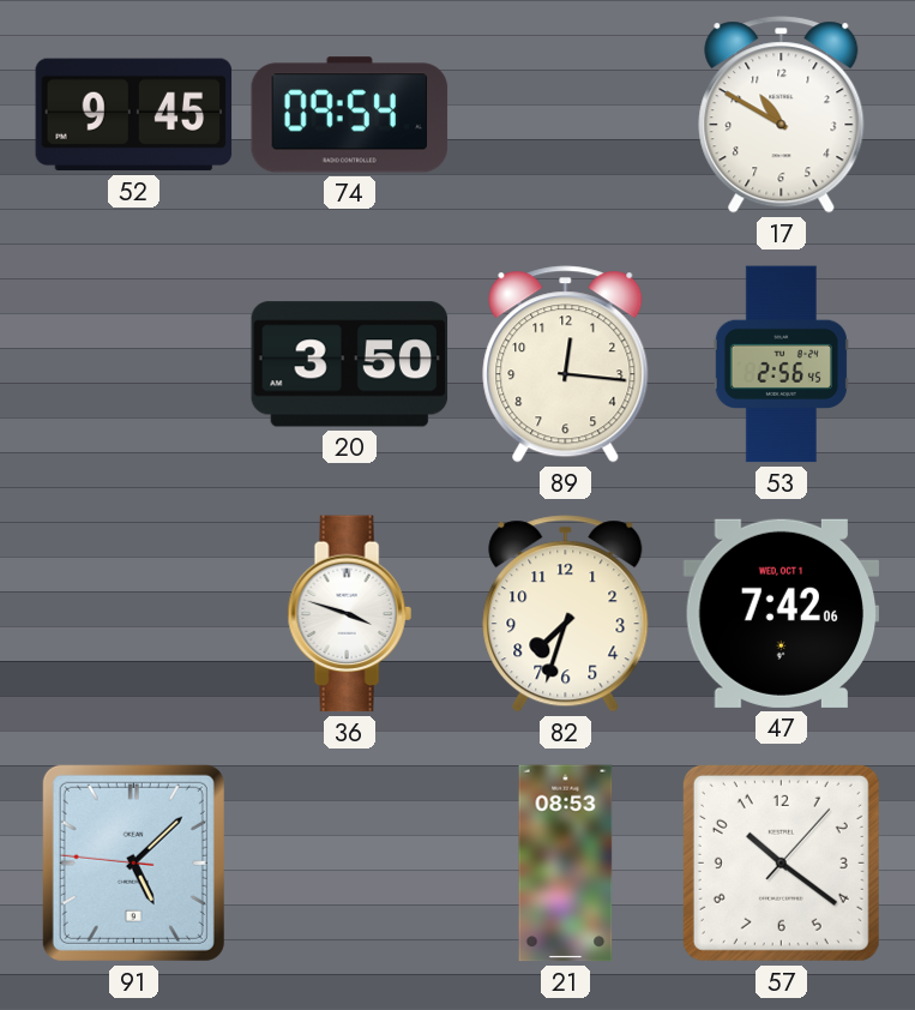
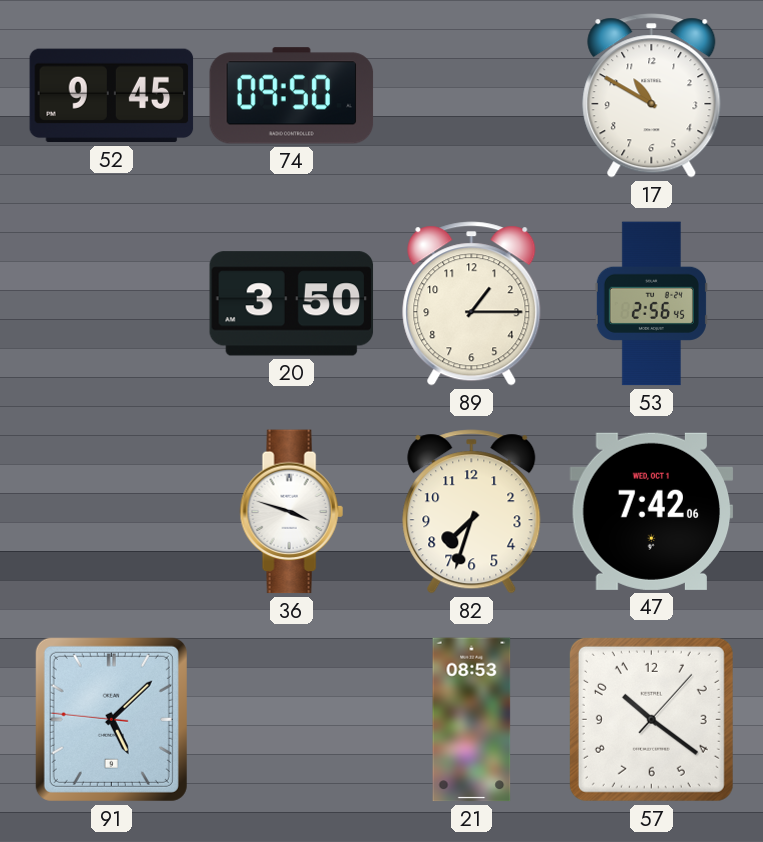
74: 09:54 -> 09:50 (292, 96)
89: 12:16 -> 1:15 (472, 304)
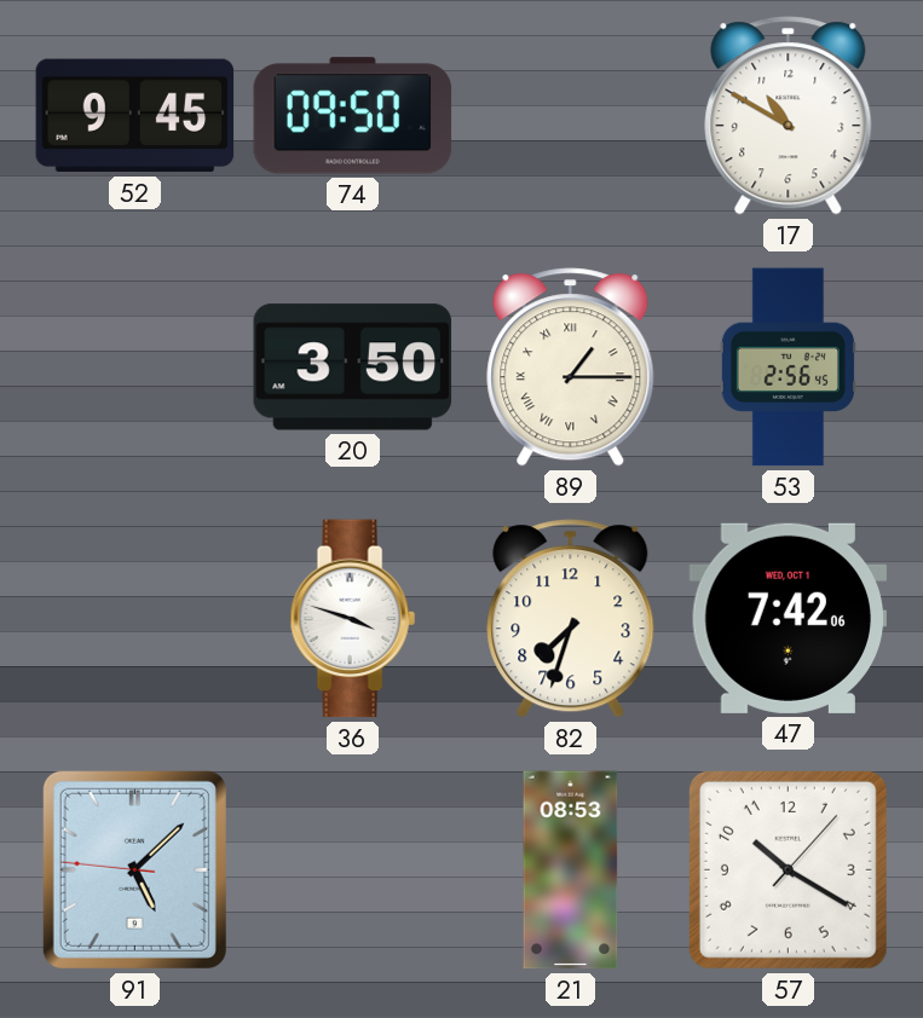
89 numerals: Arabic -> Roman (571, 368)
57: 10:21 -> 10:20 (788, 869)
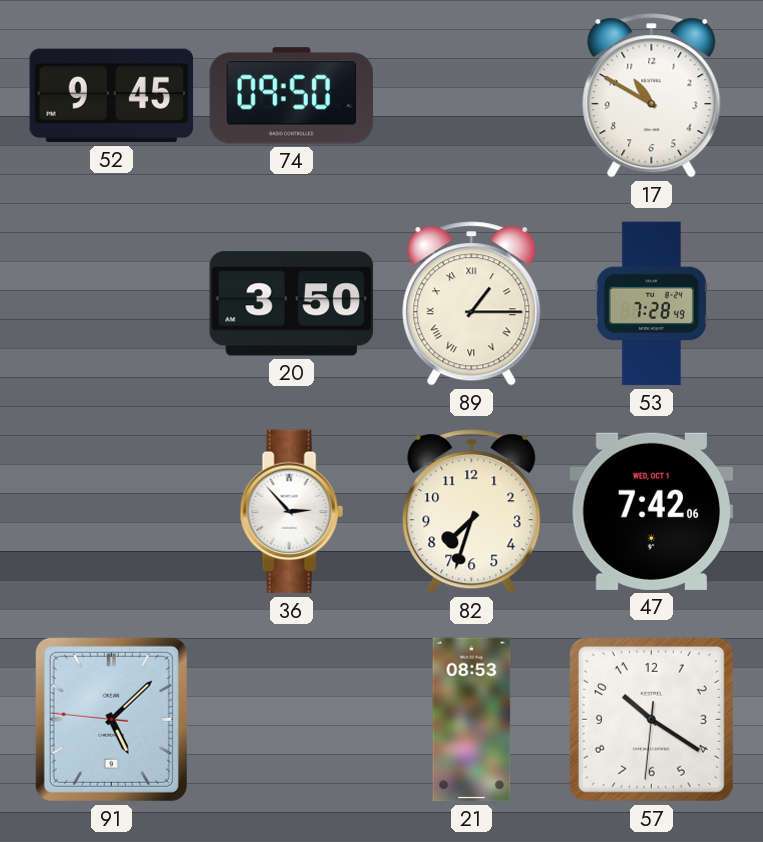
53: 2:56 -> 7:28 (651, 304)
36: 3:48 -> 2:53 (291, 512)
57: 10:20:07 -> 10:20:31 (651, 719)
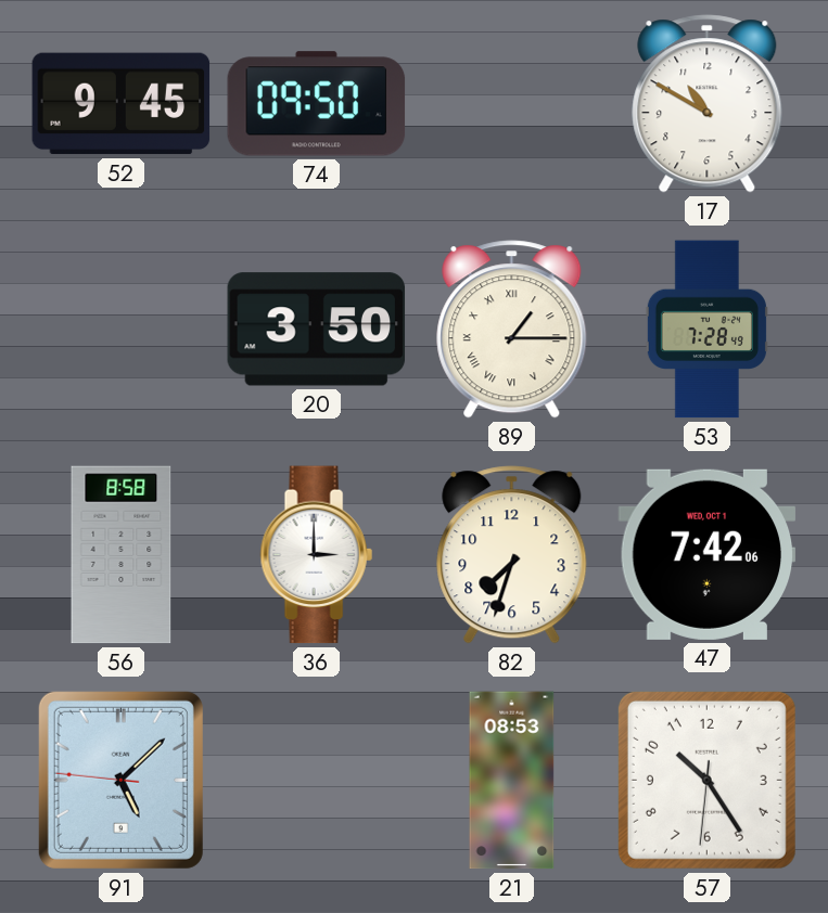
56: none -> 8:58 (122, 555)
36: 2:53 -> 3:00 (316, 555)
57: 10:20 -> 10:24 (706, 780)
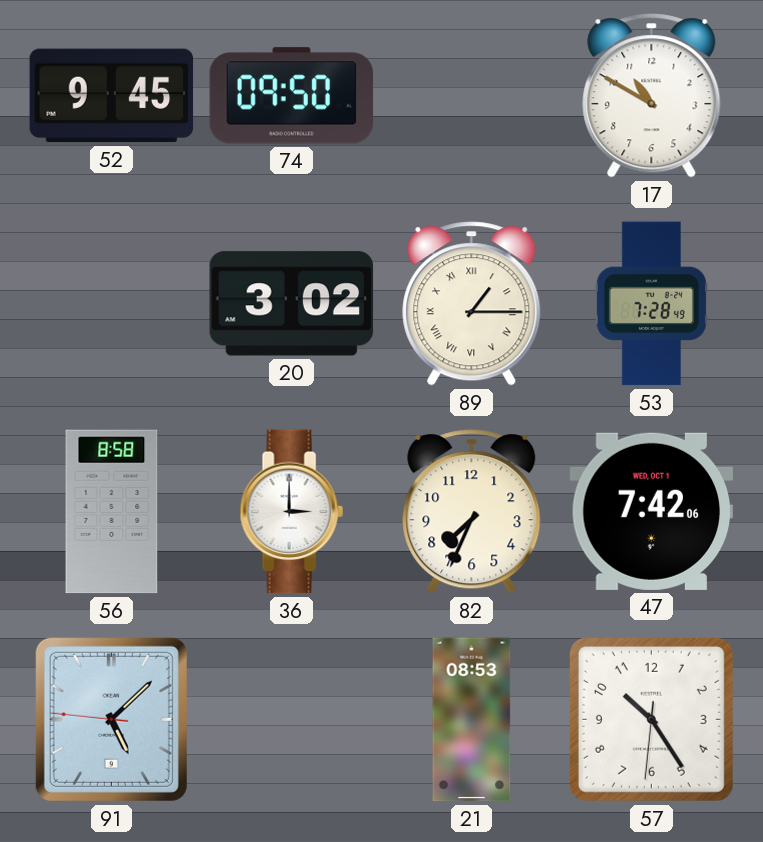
20: 3:50 -> 3:02 (292, 304)
82: 7:33 -> 7:34 (472, 512)
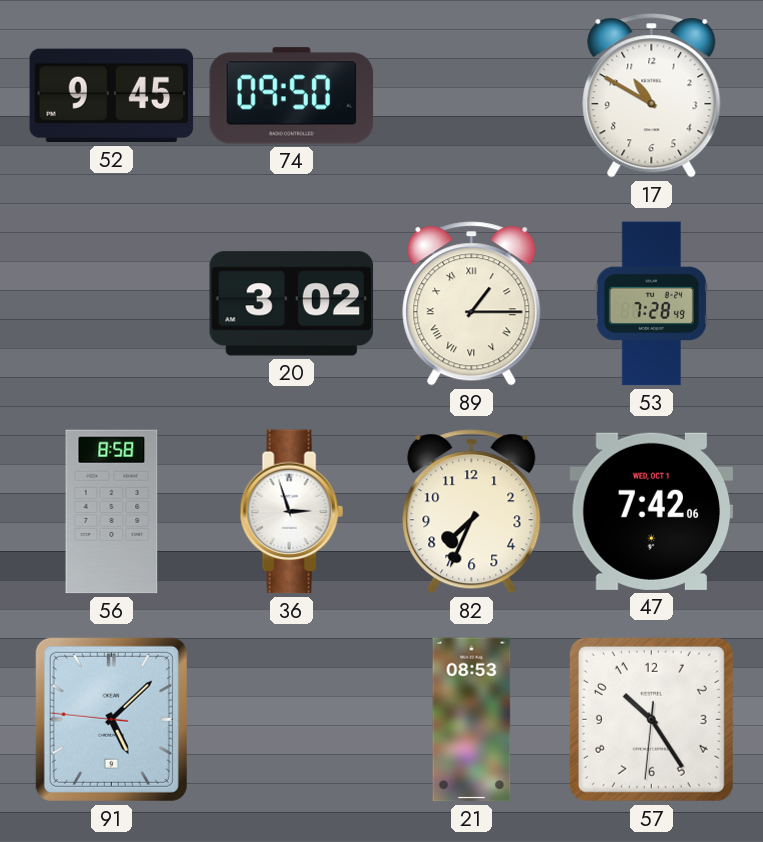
36: 3:00 -> 2:57 (291, 512)
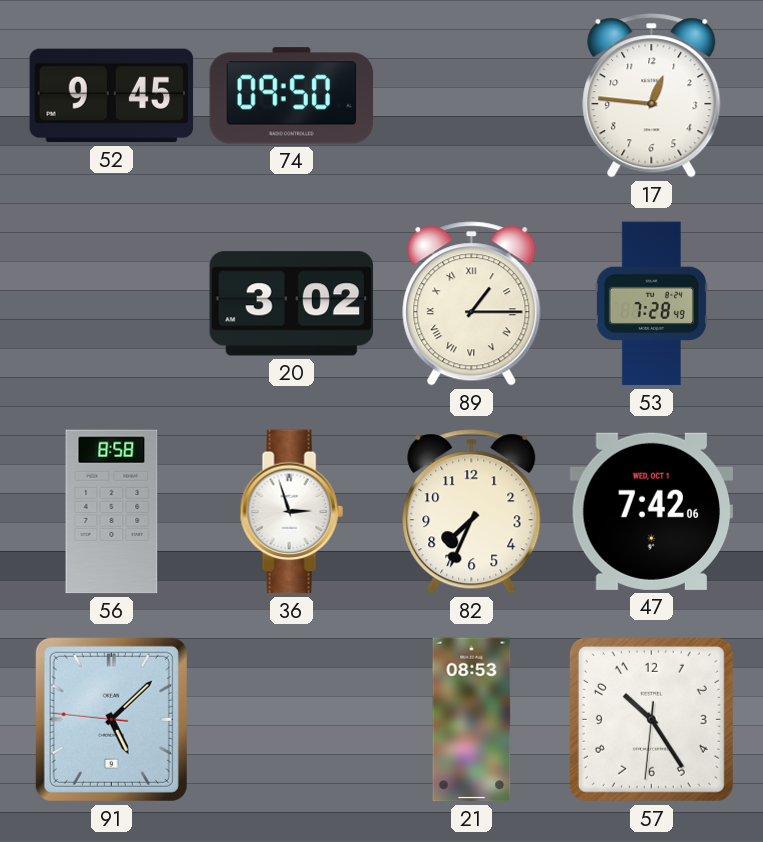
17: 10:50 -> 12:46 (652, 96)
